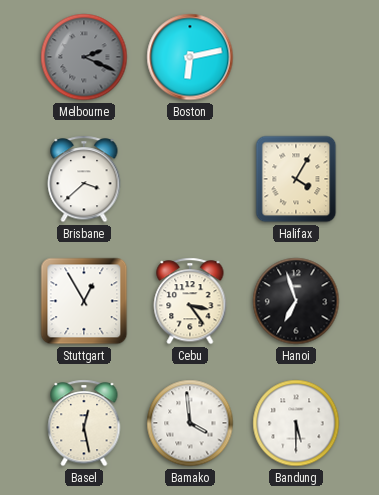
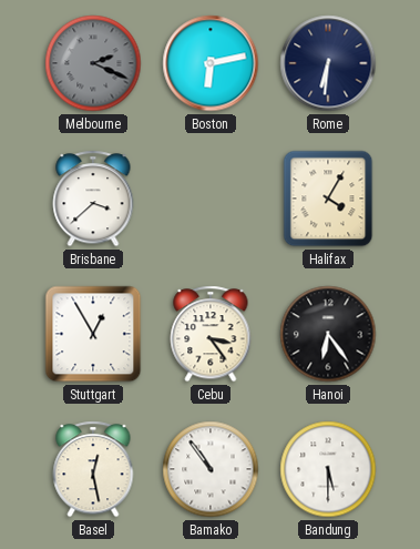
Rome: none -> 6:31 (328, 63)
Hanoi: 6:57 -> 6:24 (328, 334)
Bamako: 3:59 -> 10:54 (211, 469)
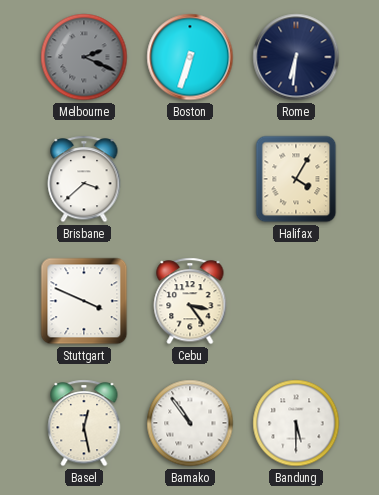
Boston: 6:13 -> 6:33 (190, 57)
Stuttgart: 12:55 -> 3:49 (84, 301)
Hanoi: 6:24 -> none (328, 334)
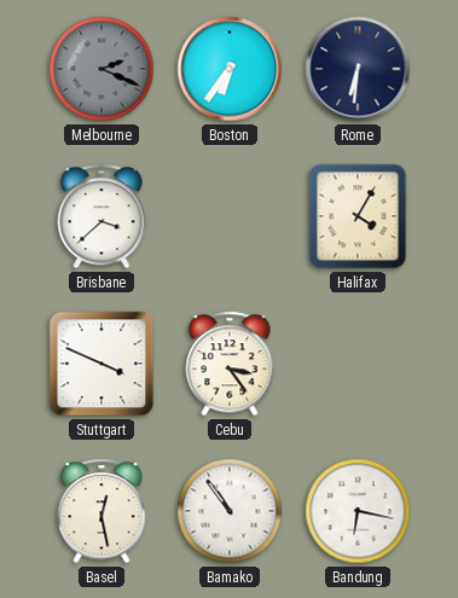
Boston: 6:33 -> 6:36 (230, 69)
Bandung: 5:30 -> 6:17 (358, 511)
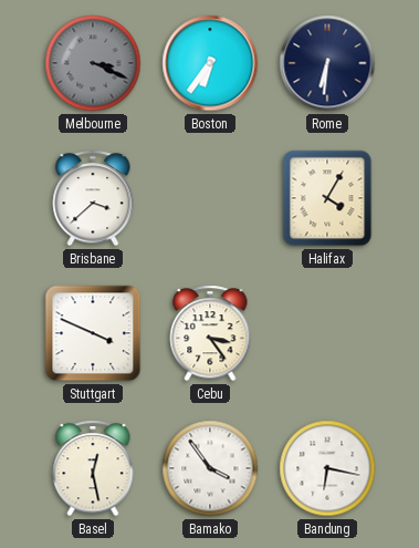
Melbourne: 2:19 -> 3:19 (93, 63)
Bamako: 10:54 -> 3:54 (210, 468)
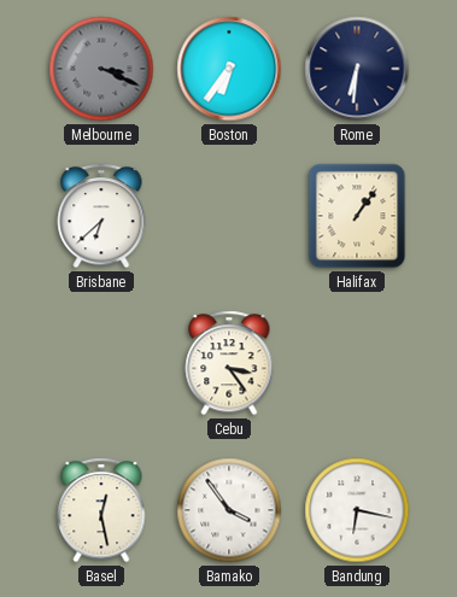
Brisbane: 3:38 -> 6:38 (101, 216)
Halifax: 4:05 -> 1:06 (357, 216)
Stuttgart: 3:49 -> none (93, 333)
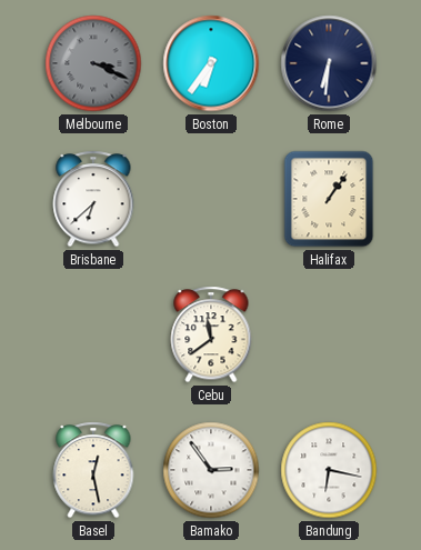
Cebu: 3:24 -> 11:39 (211, 334)
Bamako: 3:54 -> 2:54 (211, 470)
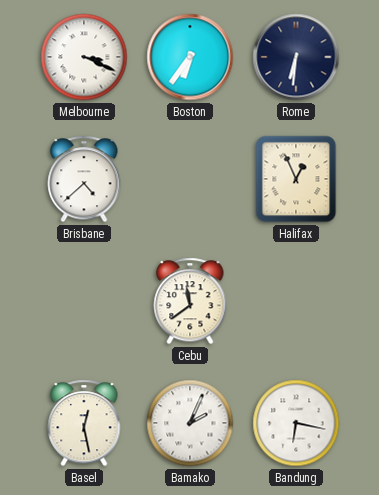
Melbourne dial: grey -> white (84, 57)
Brisbane: 6:38 -> 4:38 (84, 179)
Halifax: 1:06 -> 12:56 (296, 179)
Bamako: 2:54 -> 2:04 (190, 423)
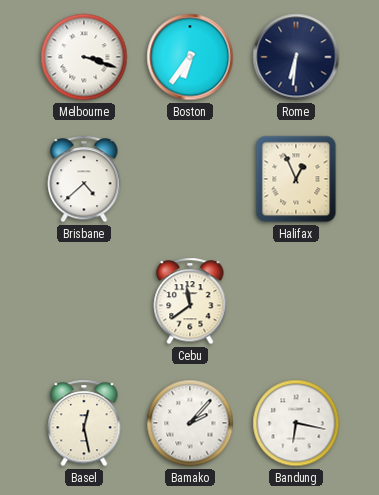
Melbourne: 3:19 -> 3:18 (84, 57)
Bamako: 2:04 -> 2:07 (190, 423)
